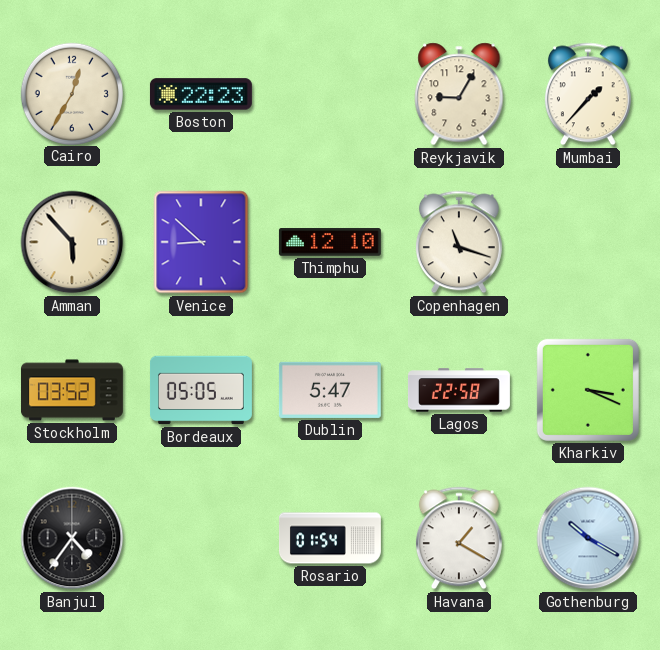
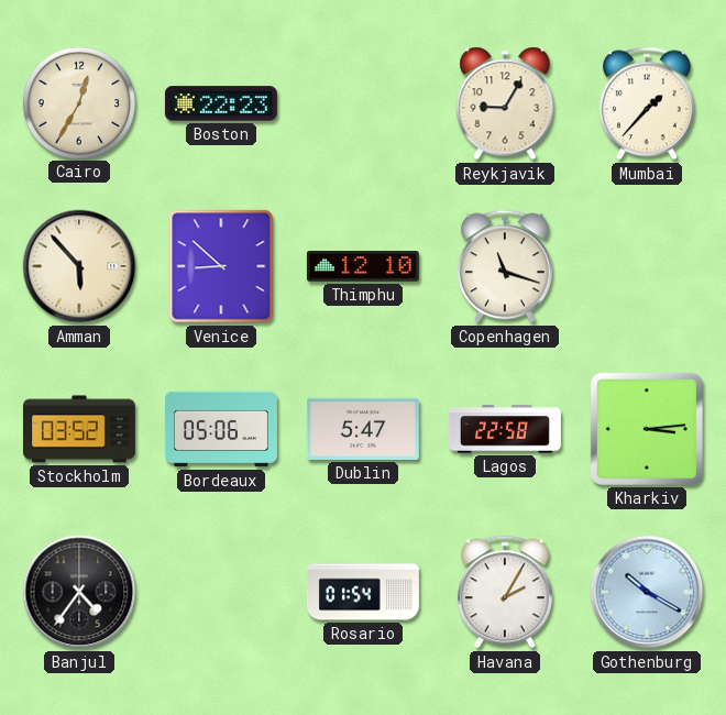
Bordeaux: 05:05 -> 05:06 (221, 429)
Kharkiv: 3:19 -> 3:14 (647, 429)
Havana: 1:20 -> 2:05 (505, 592)
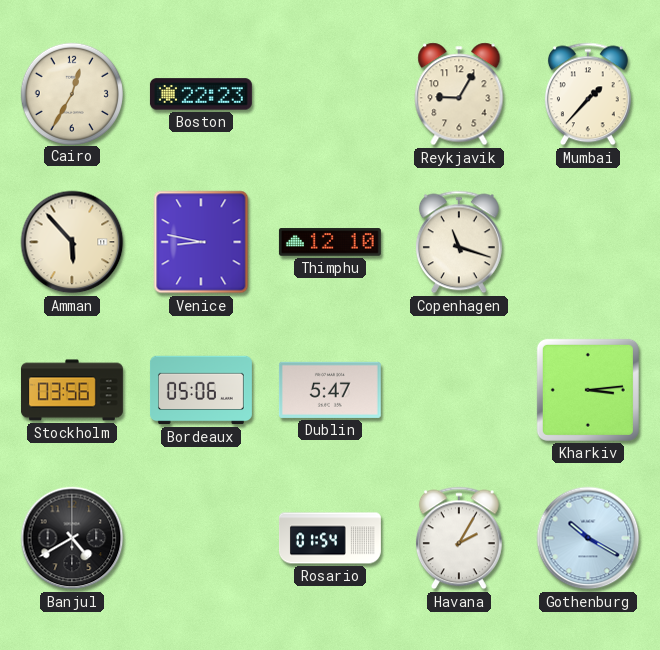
Venice: 8:52 -> 8:47 (201, 242)
Stockholm: 03:52 -> 03:56 (72, 390)
Lagos: 22:58 -> none (505, 429)
Banjul: 4:36 -> 4:40 (72, 538)
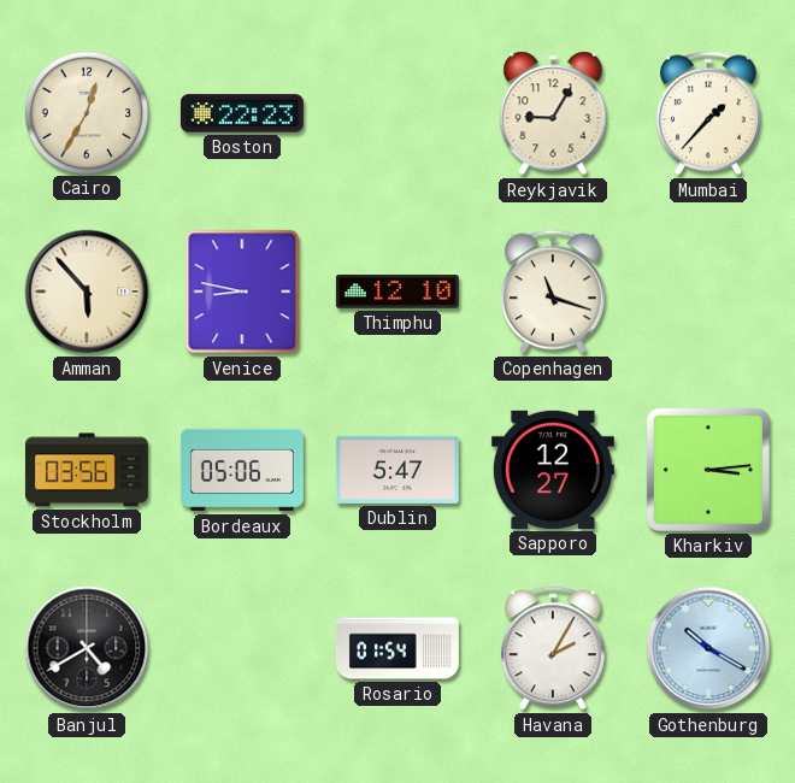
Sapporo: none -> 12:27 (553, 470)
